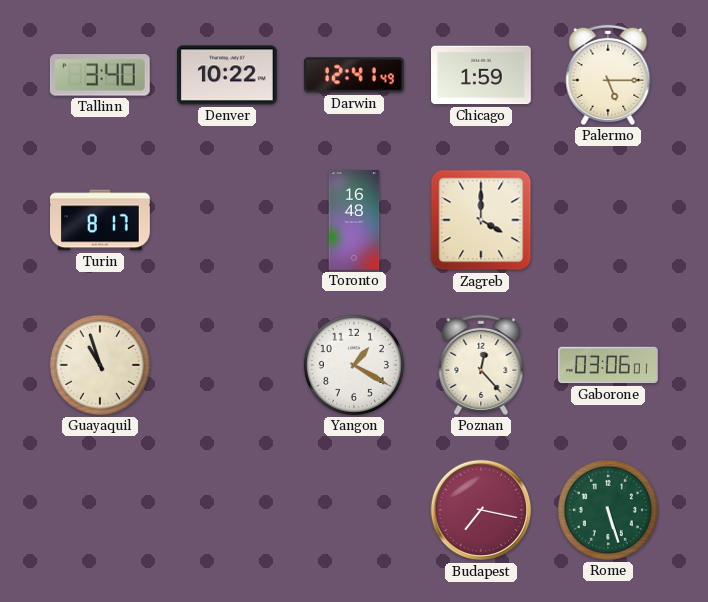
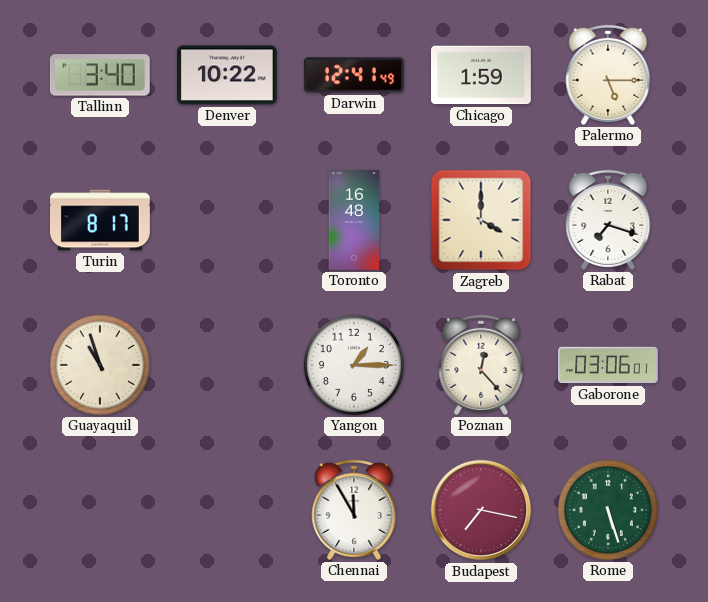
Rabat: none -> 7:18 (608, 220)
Yangon: 1:20 -> 1:15 (354, 365)
Chennai: none -> 11:55 (354, 510)
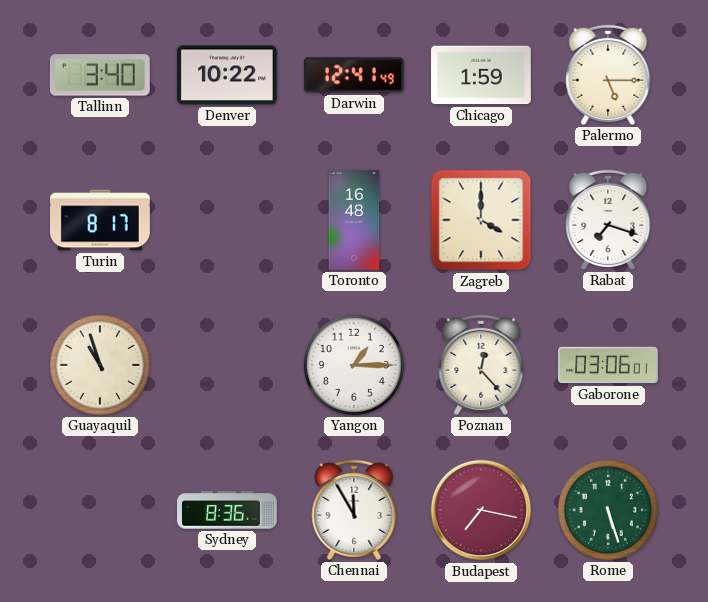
Sydney: none -> 8:36 (228, 510)
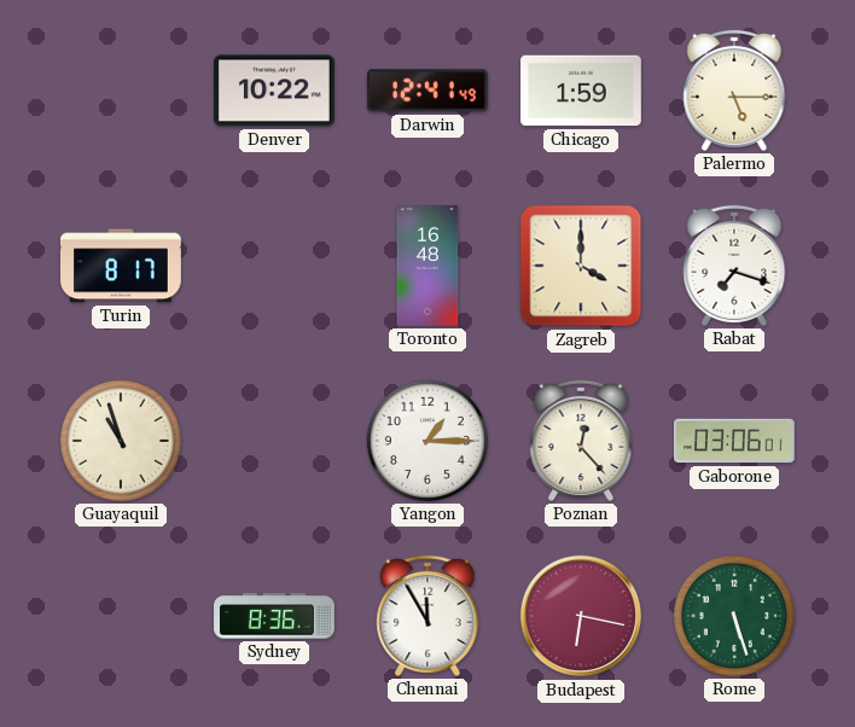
Tallinn: 3:40 -> none (100, 75)
Budapest: 7:17 -> 6:17 (581, 616)
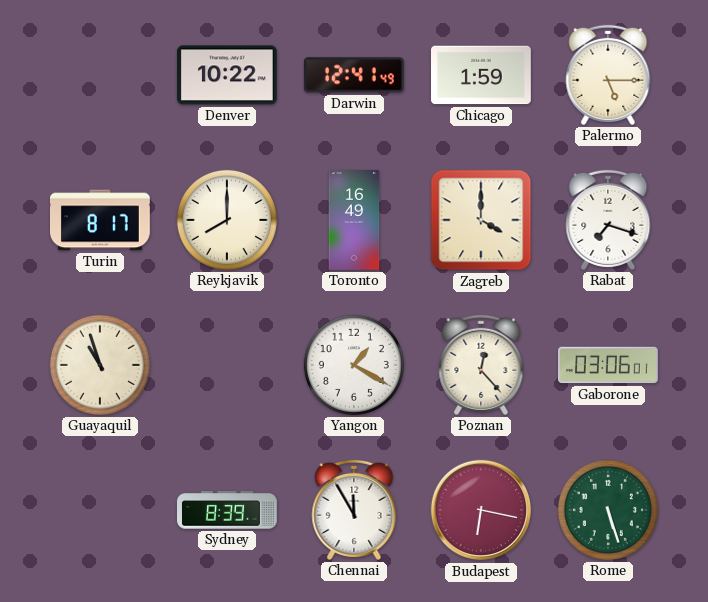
Reykjavik: none -> 8:00 (227, 220)
Toronto: 16:48 -> 16:49 (354, 221)
Yangon: 1:15 -> 1:20 (354, 365)
Sydney: 8:36 -> 8:39 (228, 510)
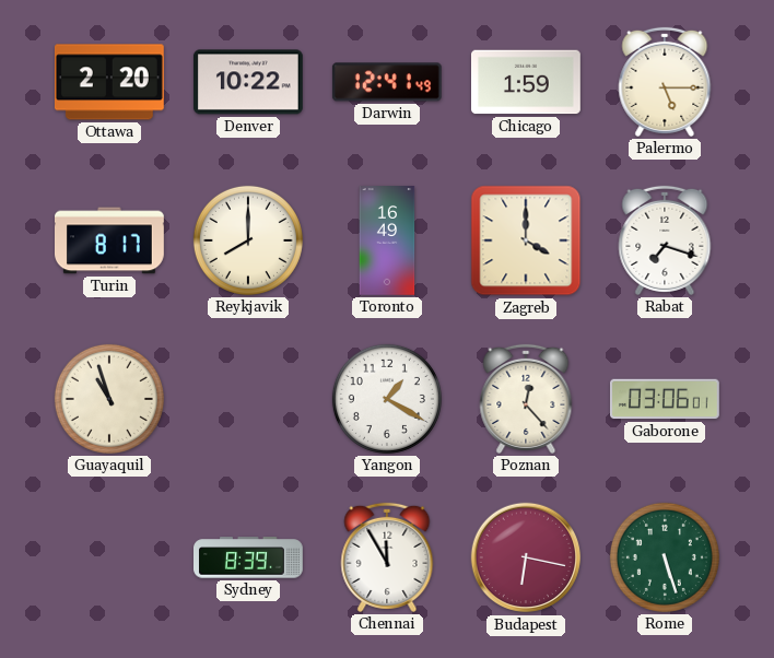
Ottawa: none -> 2:20 (109, 82)
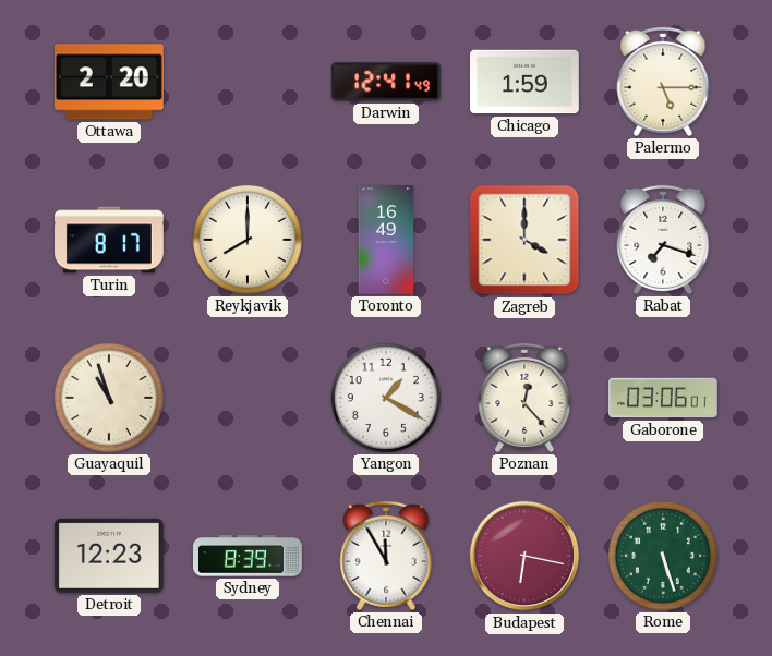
Denver: 10:22 -> none (248, 82)
Detroit: none -> 12:23 (109, 556)
